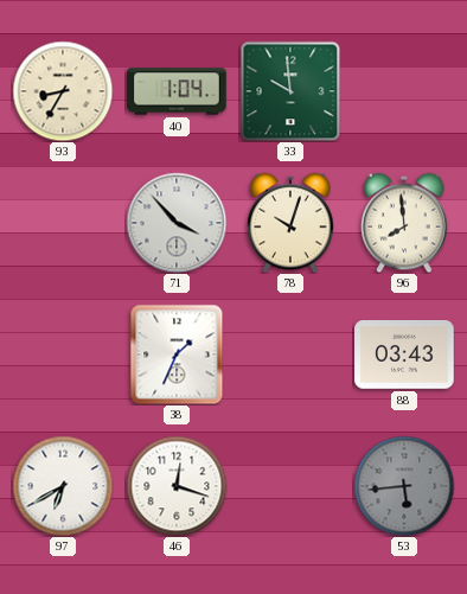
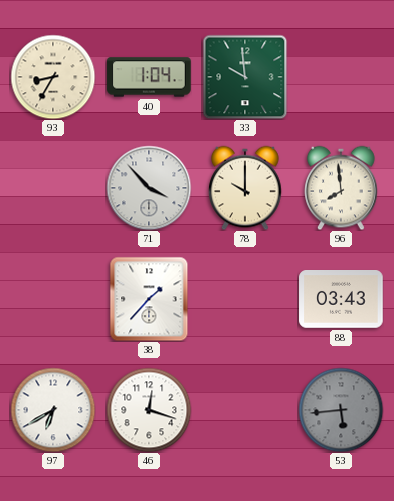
78: 10:03 -> 10:00 (245, 188)
38: 1:34 -> 1:37 (149, 299)
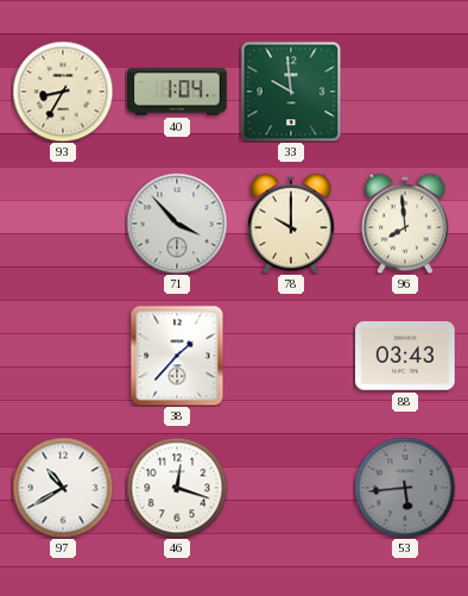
97: 6:40 -> 10:40 (63, 488)
